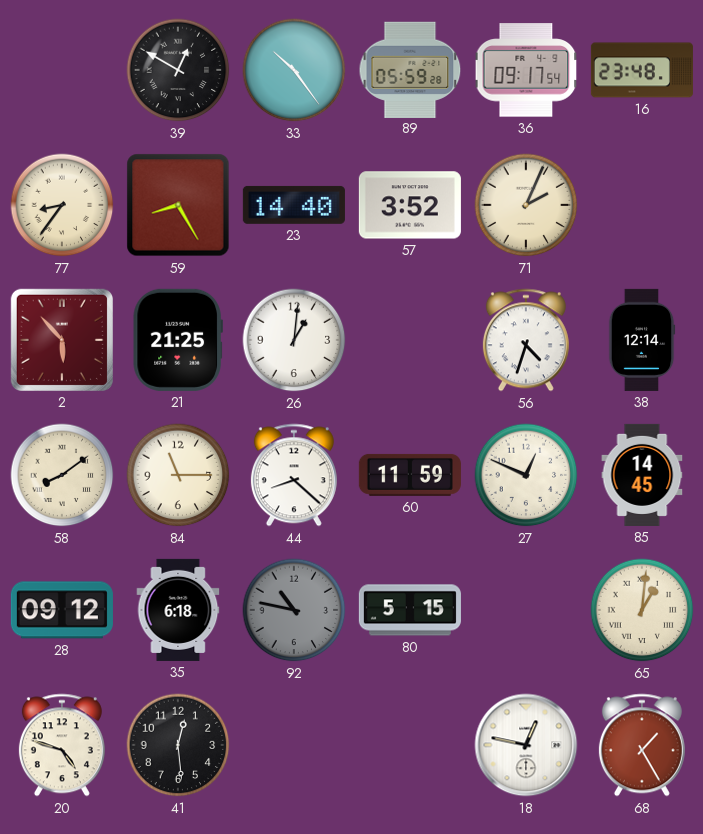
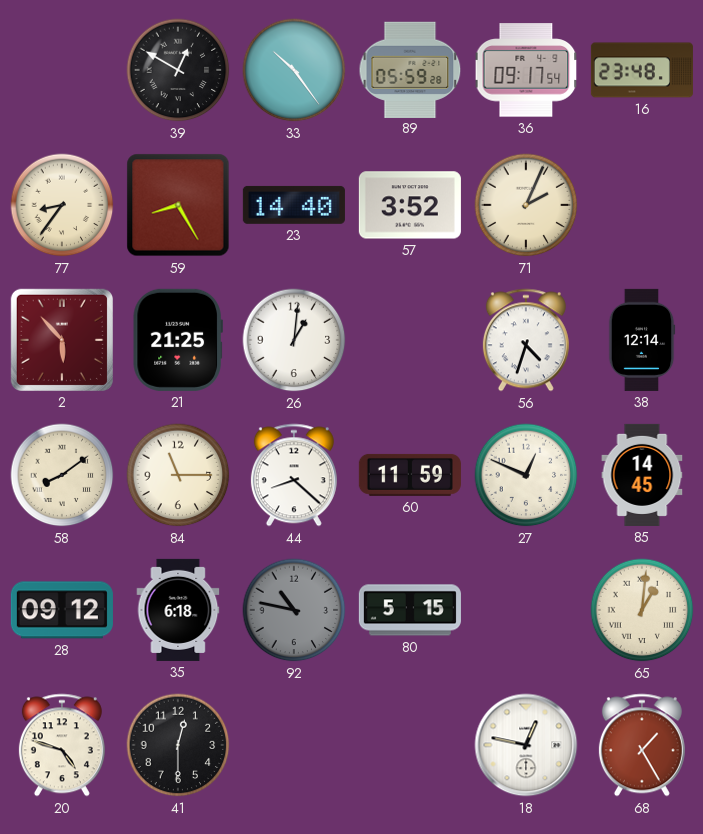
41: 12:29 -> 12:30 (178, 745)
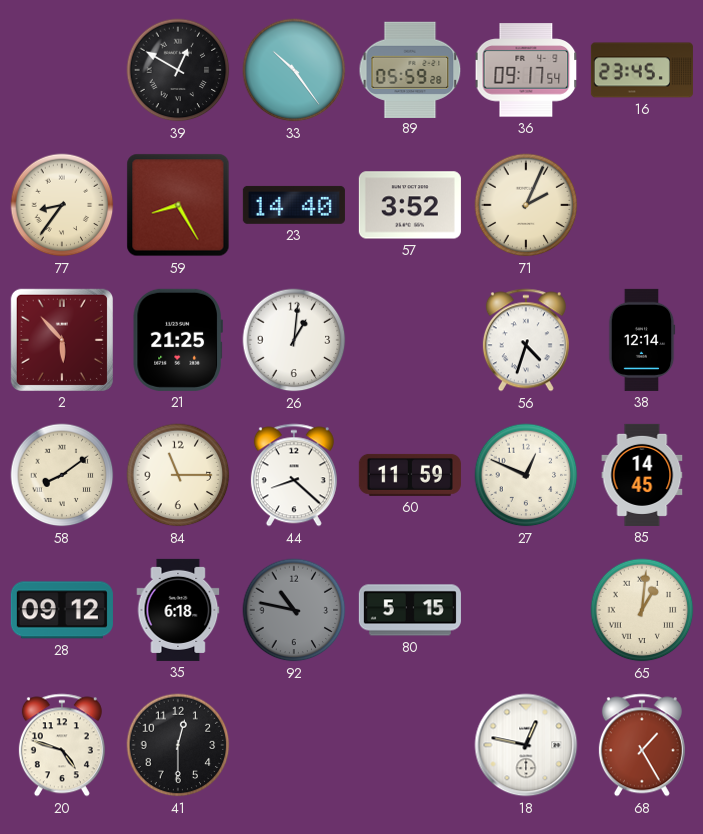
16: 23:48 -> 23:45 (642, 70)
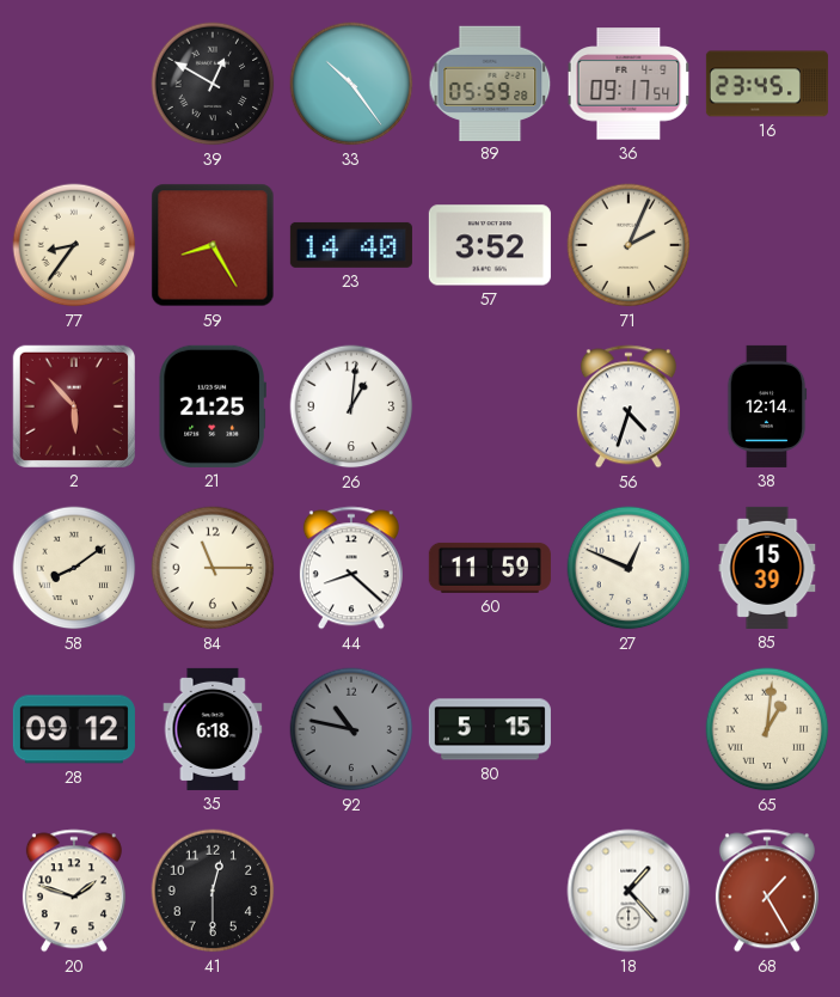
85: 14:45 -> 15:39 (767, 568)
20: 4:48 -> 1:48 (74, 891)
18: 12:47 -> 1:23 (629, 891)
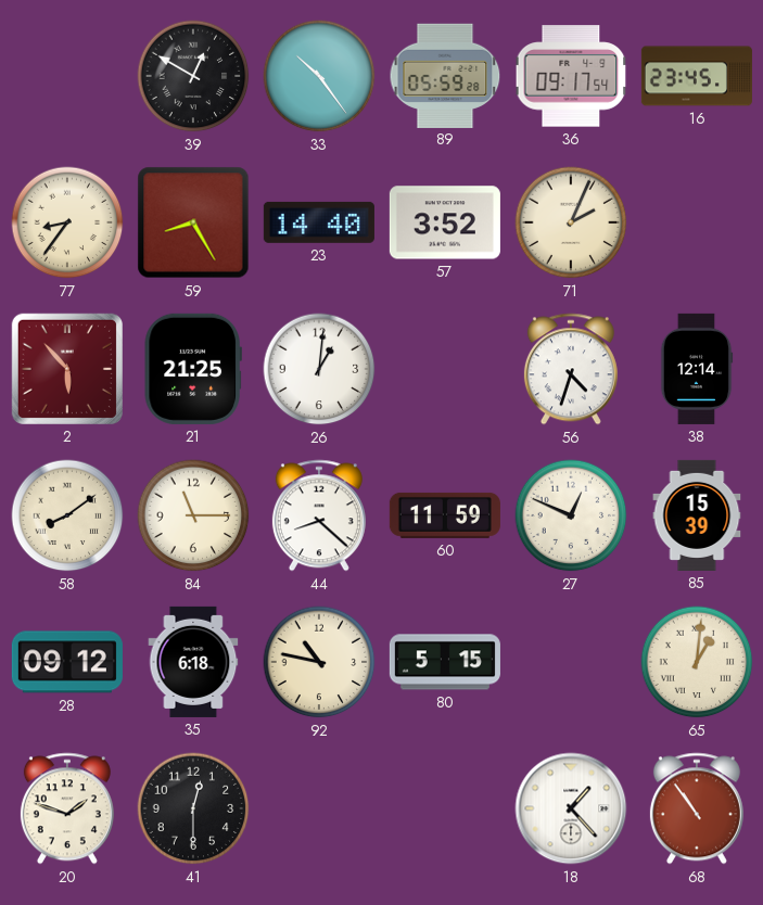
92 dial: grey -> cream (319, 662)
68: 1:25 -> 10:54 (697, 808)
